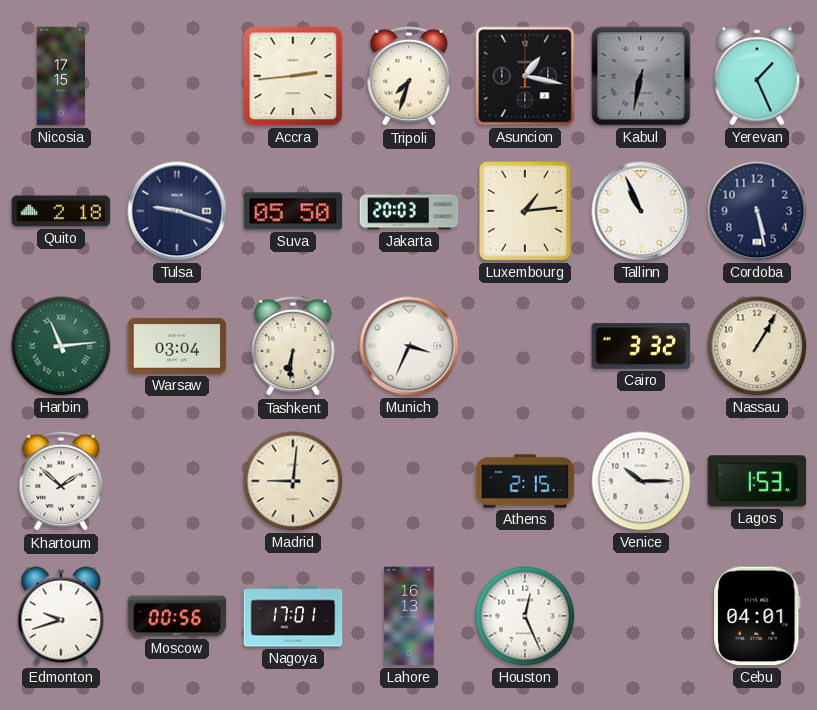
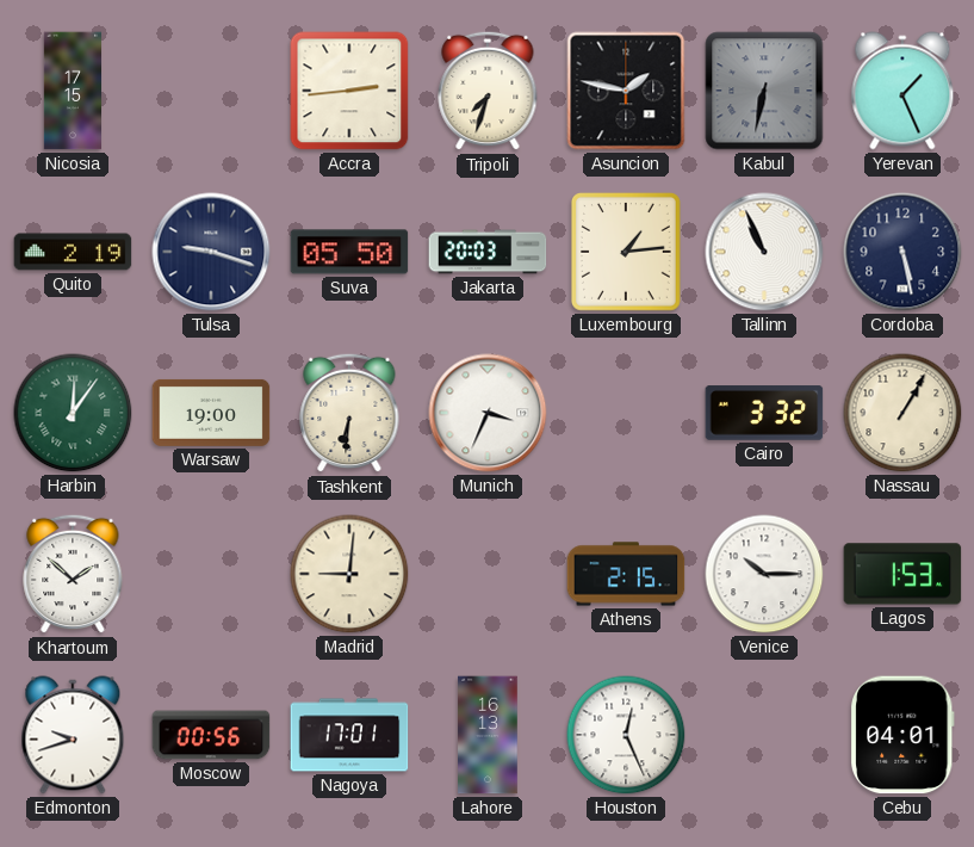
Asuncion: 1:17 -> 1:47 (626, 91)
Quito: 2:18 -> 2:19 (73, 252)
Harbin: 11:14 -> 12:06 (73, 413)
Warsaw: 03:04 -> 19:00 (211, 413)
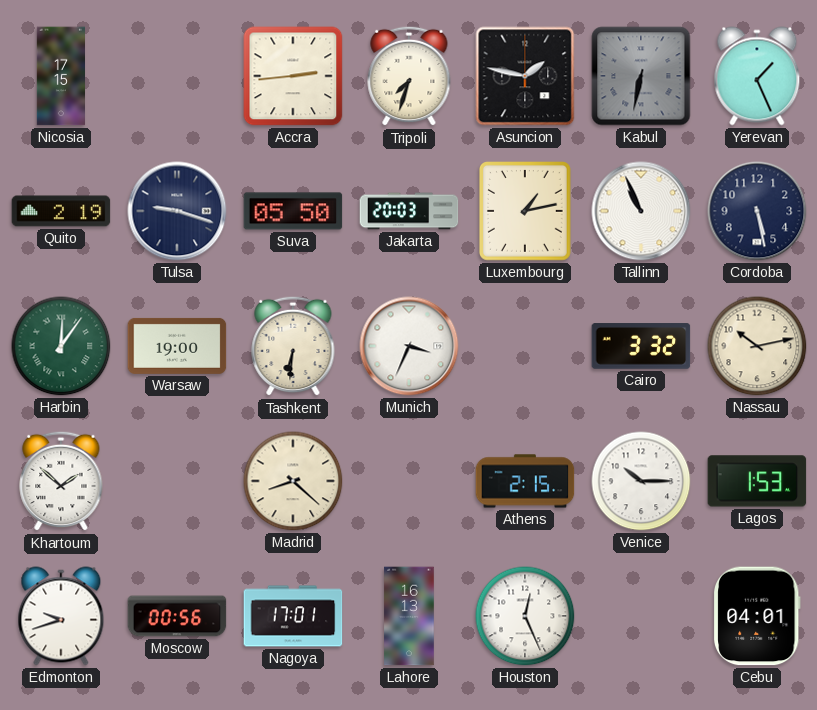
Luxembourg: 1:14 -> 1:13 (525, 212)
Nassau: 1:05 -> 10:13 (757, 346)
Madrid: 9:01 -> 8:22 (293, 481)
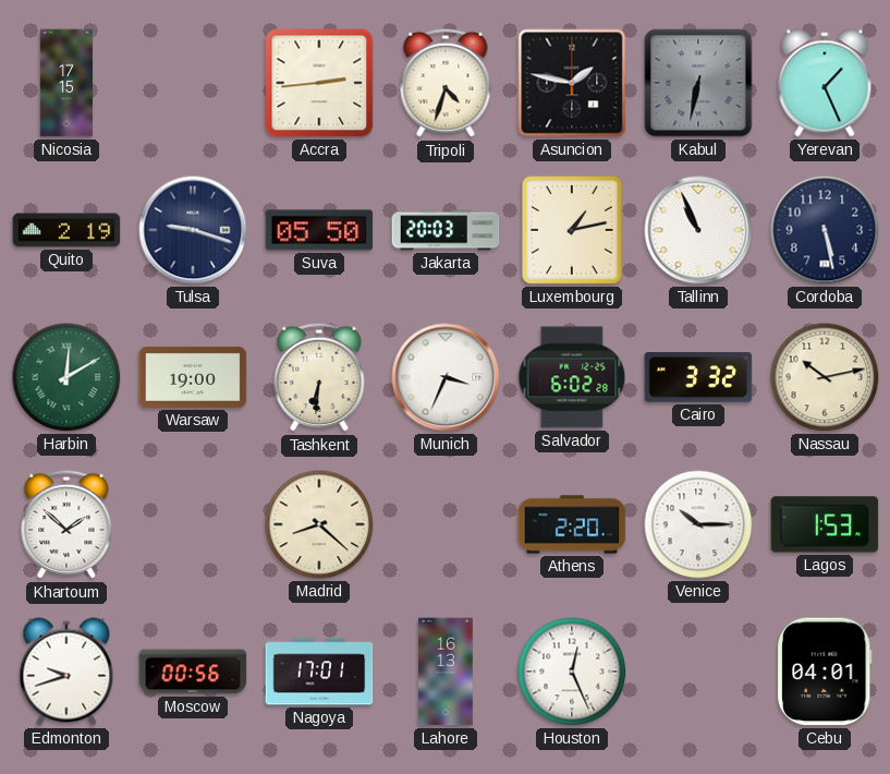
Tripoli: 7:33 -> 4:33 (446, 83)
Harbin: 12:06 -> 12:10 (66, 377)
Salvador: none -> 6:02 (572, 377)
Athens: 2:15 -> 2:20 (572, 524)
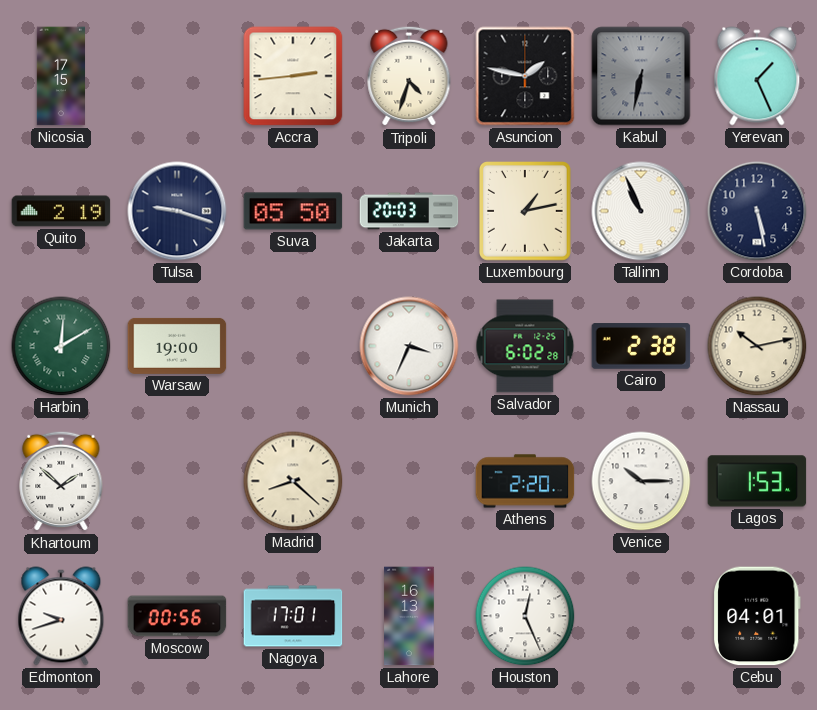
Tashkent: 6:31 -> none (319, 377)
Cairo: 3:32 -> 2:38 (641, 346)
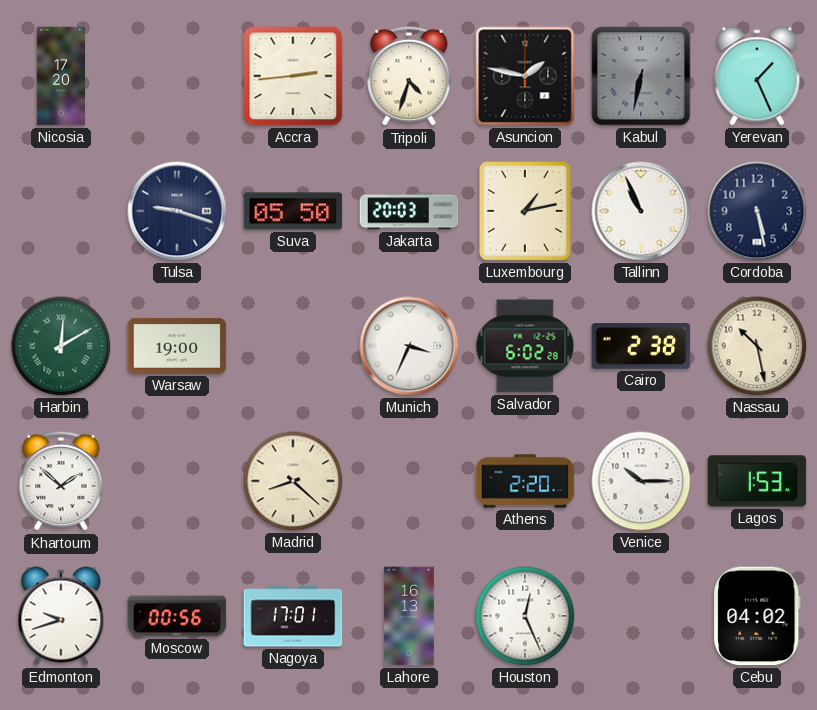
Nicosia: 17:15 -> 17:20 (60, 76)
Quito: 2:19 -> none (61, 211)
Nassau: 10:13 -> 10:28 (757, 346)
Cebu: 04:01 -> 04:02 (758, 616)
